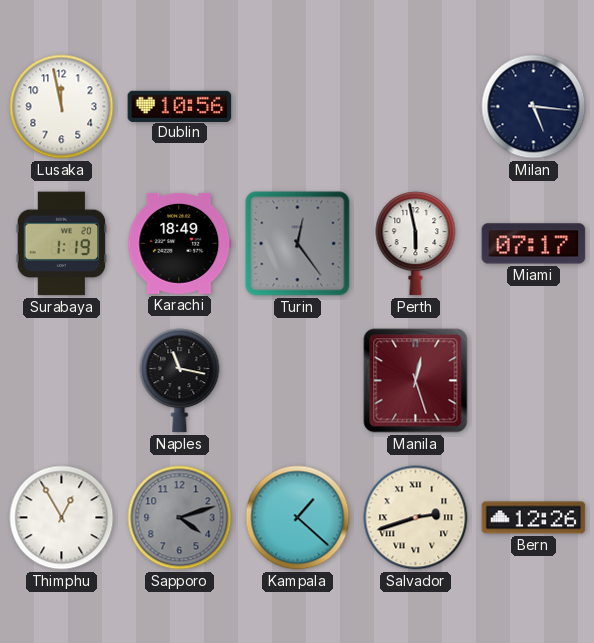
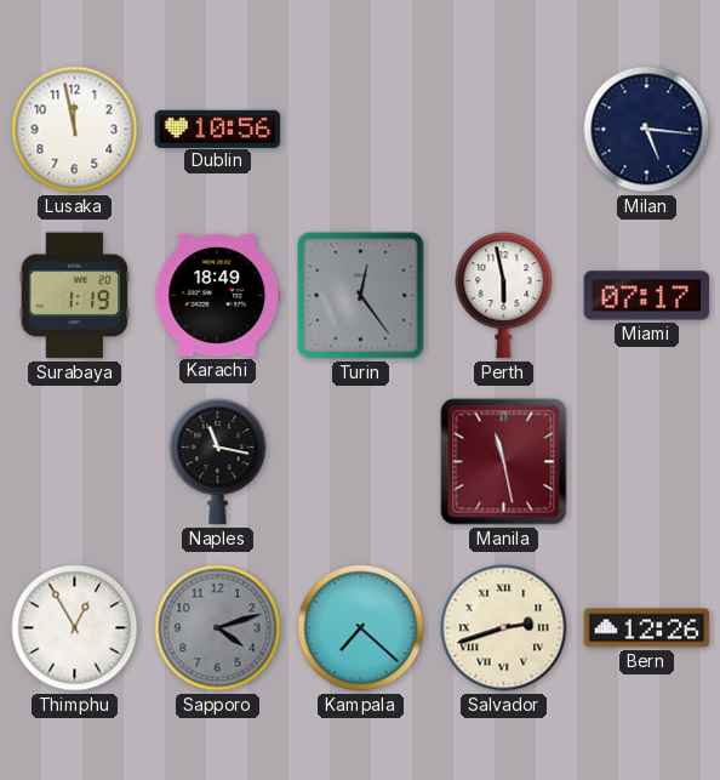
Manila: 12:27 -> 11:28 (504, 462)
Kampala: 1:22 -> 7:22 (361, 628)
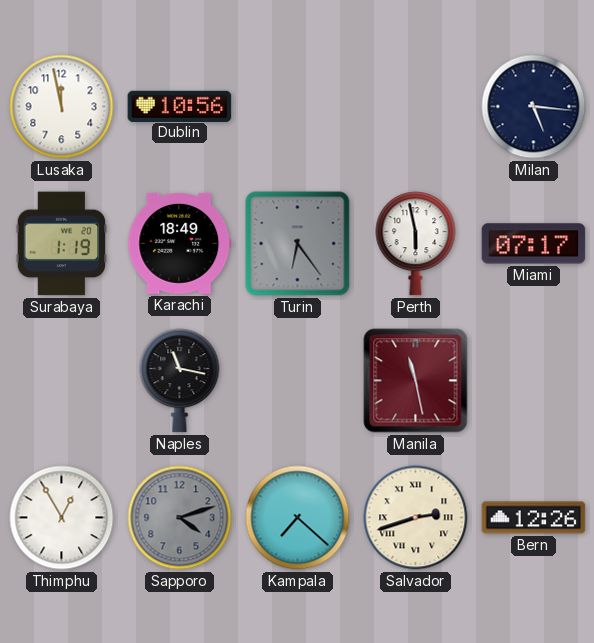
Turin: 12:24 -> 6:24 (298, 244)
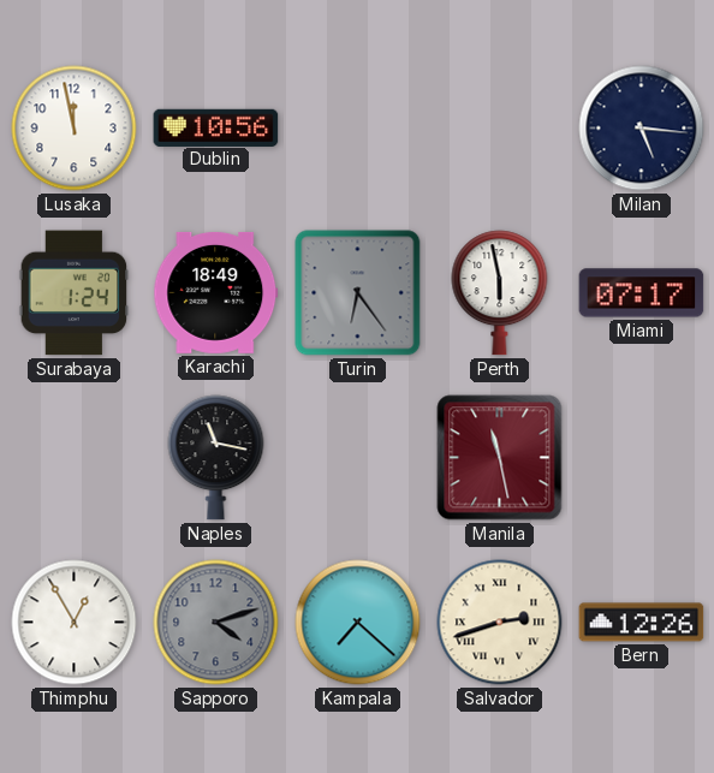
Surabaya: 1:19 -> 1:24 (75, 293)
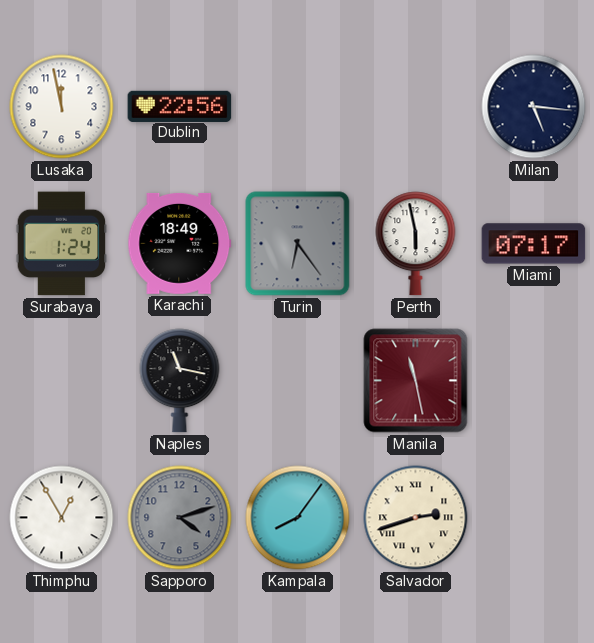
Dublin: 10:56 -> 22:56 (180, 106)
Kampala: 7:22 -> 8:06 (298, 518)
Bern: 12:26 -> none (642, 623)
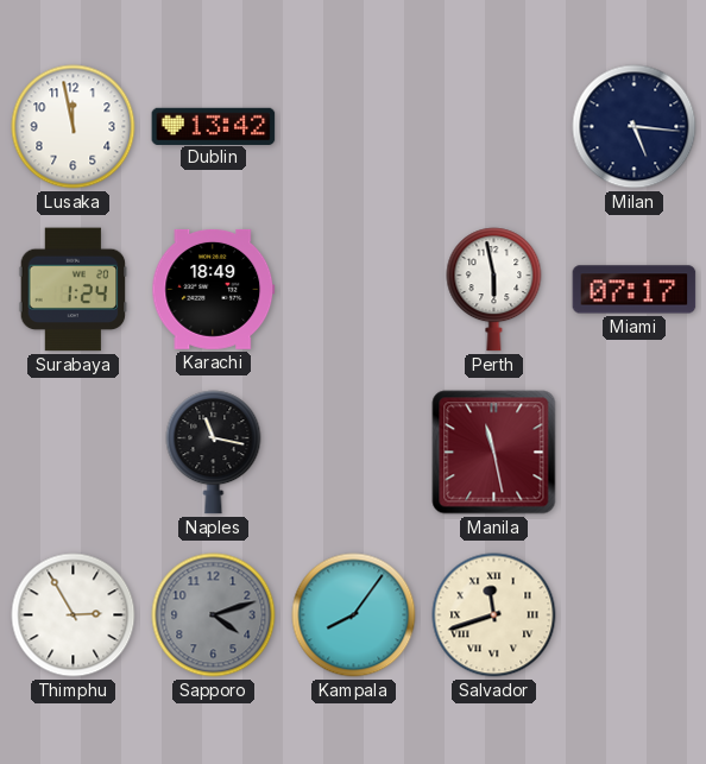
Dublin: 22:56 -> 13:42 (214, 126)
Turin: 6:24 -> none (298, 244)
Thimphu: 12:55 -> 2:55 (74, 615)
Salvador: 2:42 -> 11:42 (494, 615)
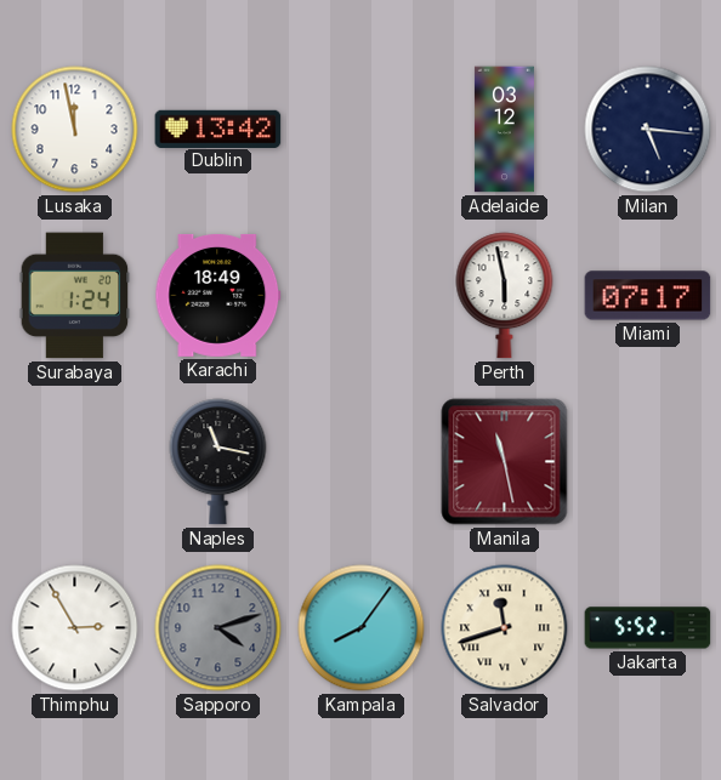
Adelaide: none -> 03:12 (504, 130)
Jakarta: none -> 5:52 (648, 628)
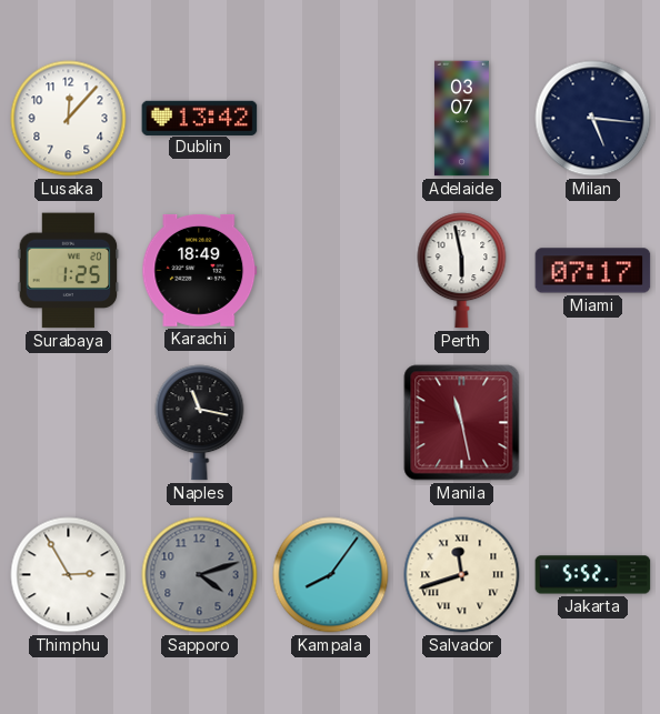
Lusaka: 11:58 -> 12:07 (69, 119)
Adelaide: 03:12 -> 03:07 (461, 119)
Surabaya: 1:24 -> 1:25 (69, 271)
